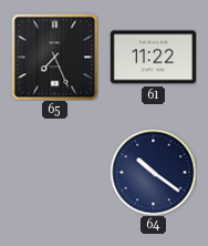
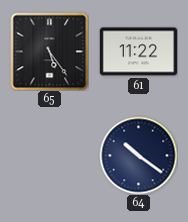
65: 7:26 -> 5:24 (49, 51)
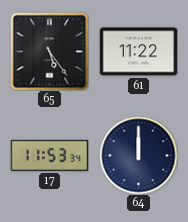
17: none -> 11:53 (49, 155)
64: 10:21 -> 12:00 (138, 155)
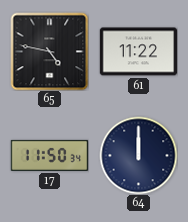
65: 5:24 -> 4:47 (49, 51)
17: 11:53 -> 11:50 (49, 155)
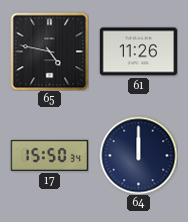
61: 11:22 -> 11:26 (138, 52)
17: 11:50 -> 15:50 (49, 155)
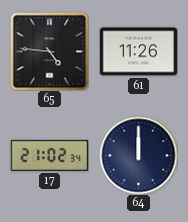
65: 4:47 -> 4:46 (49, 51)
17: 15:50 -> 21:02 (49, 155)
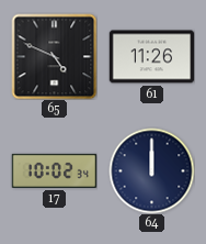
65: 4:46 -> 4:49 (54, 56)
17: 21:02 -> 10:02 (54, 170)
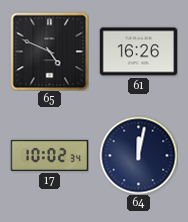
61: 11:26 -> 16:26 (138, 52)
64: 12:00 -> 12:02 (138, 155)
